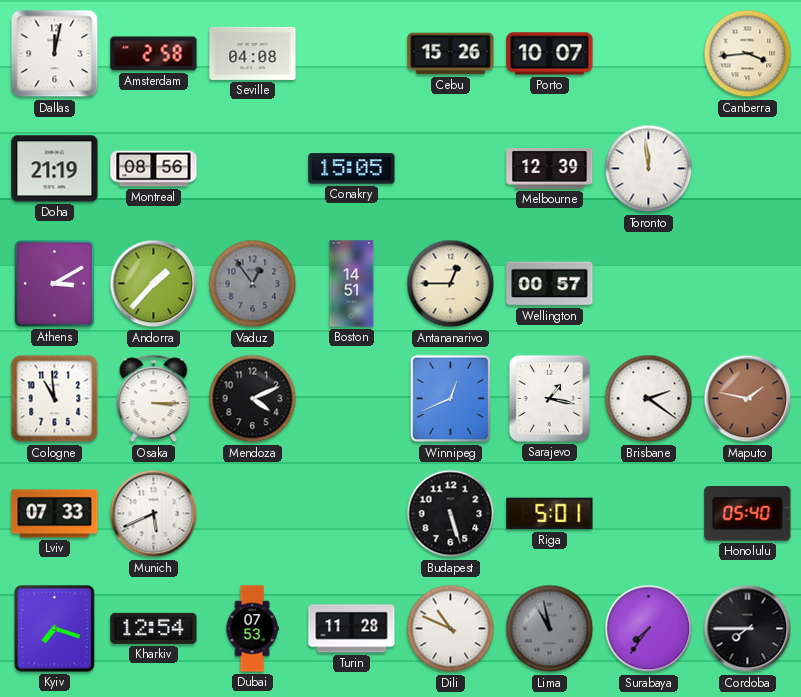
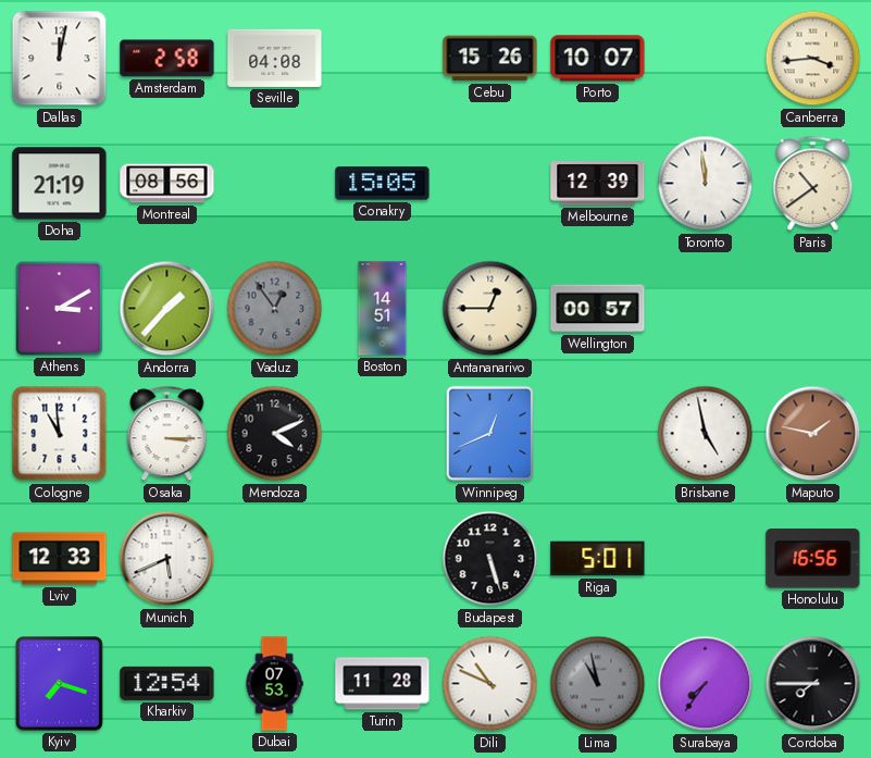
Paris: none -> 10:39 (813, 184)
Sarajevo: 1:17 -> none (549, 398)
Brisbane: 2:21 -> 4:58 (706, 434)
Lviv: 07:33 -> 12:33 (60, 559)
Honolulu: 05:40 -> 16:56 (813, 559)
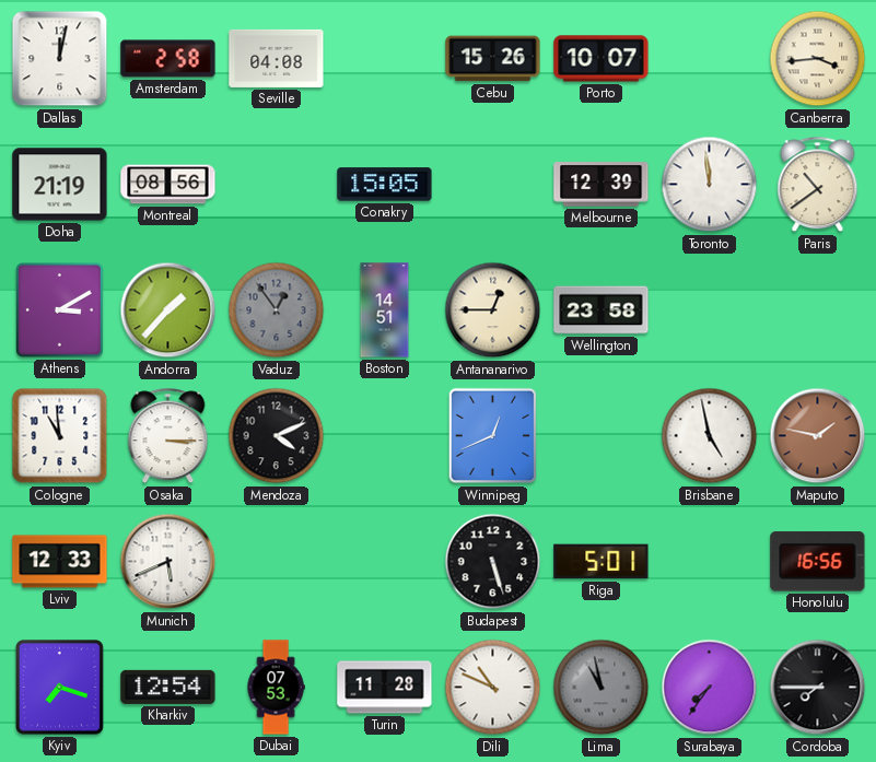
Wellington: 00:57 -> 23:58 (601, 310)
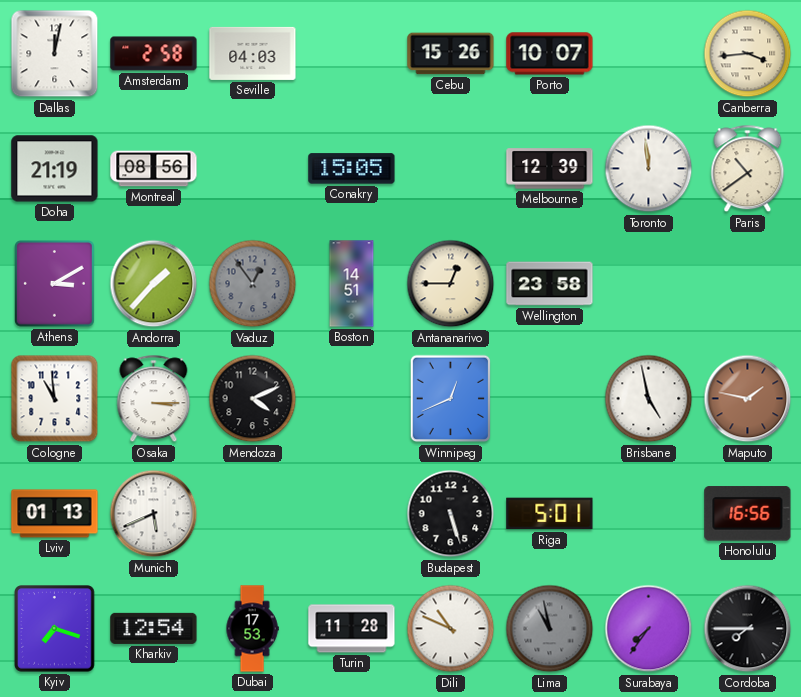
Seville: 04:08 -> 04:03 (253, 53)
Lviv: 12:33 -> 01:13 (55, 514)
Dubai: 07:53 -> 17:53 (252, 629)
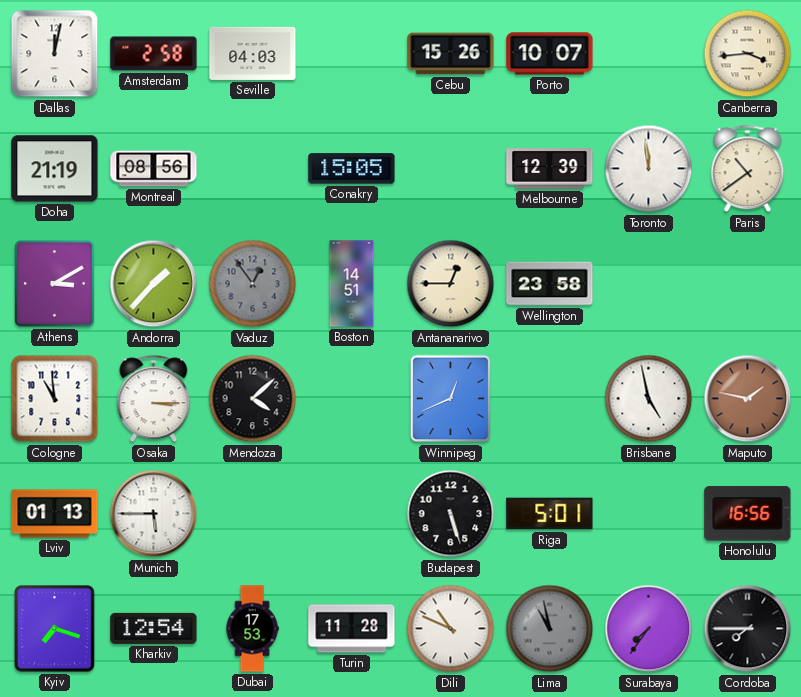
Mendoza: 4:11 -> 4:08 (253, 399)
Munich: 5:41 -> 5:45 (154, 514)
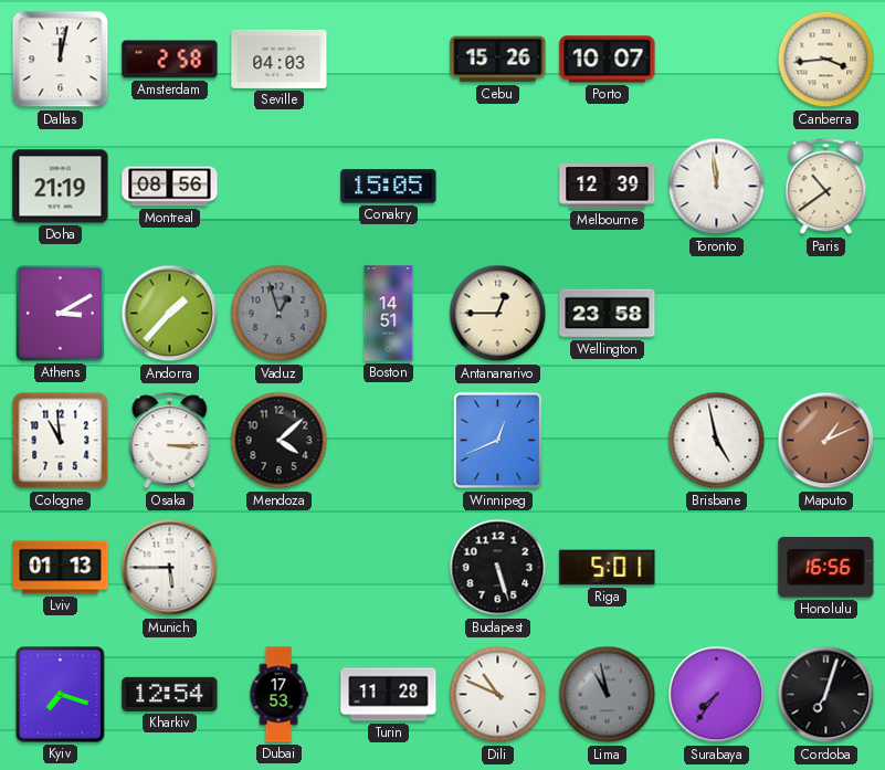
Vaduz: 12:54 -> 12:57 (280, 314)
Maputo: 1:47 -> 1:11 (826, 441)
Cordoba: 7:45 -> 7:03 (826, 695)
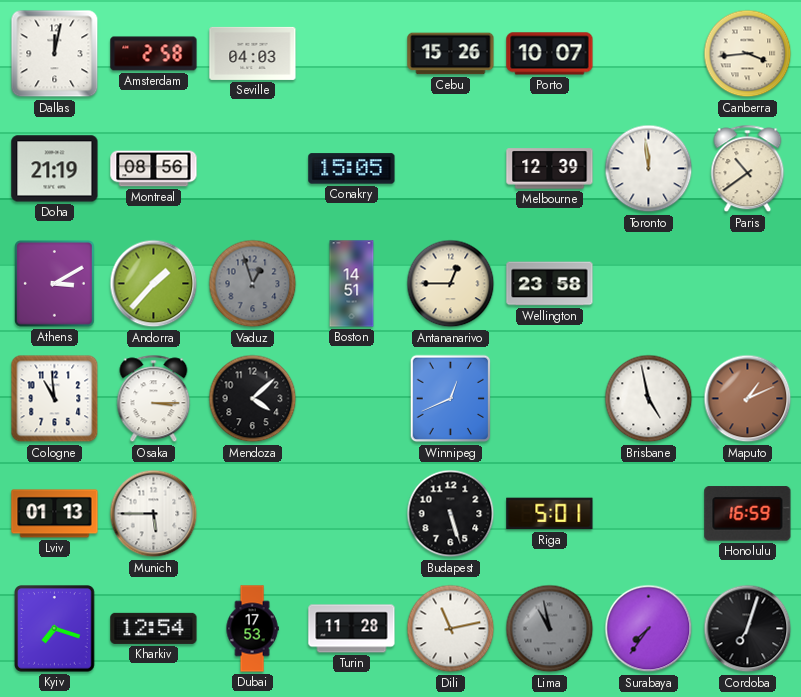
Honolulu: 16:56 -> 16:59 (748, 514)
Dili: 10:49 -> 11:13 (451, 629)
